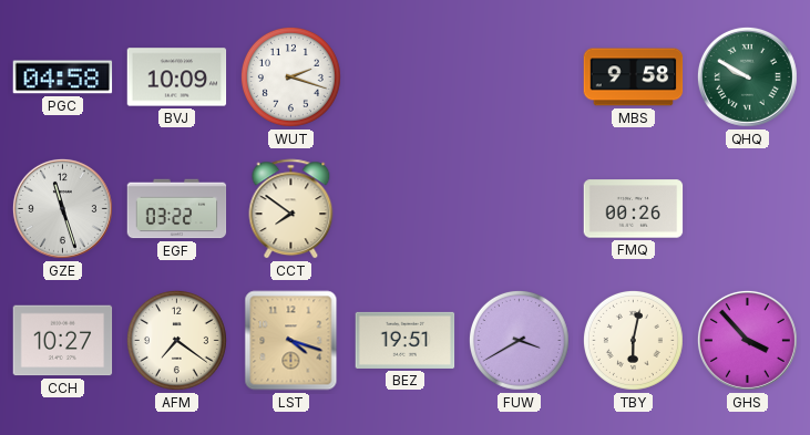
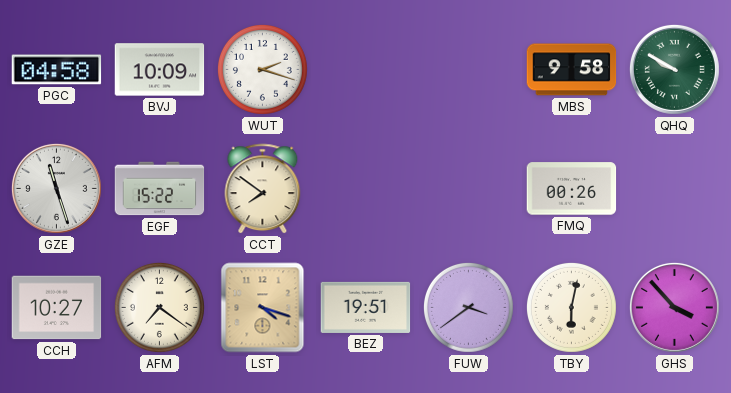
EGF: 03:22 -> 15:22 (160, 189)
FUW: 3:40 -> 3:39 (468, 307)
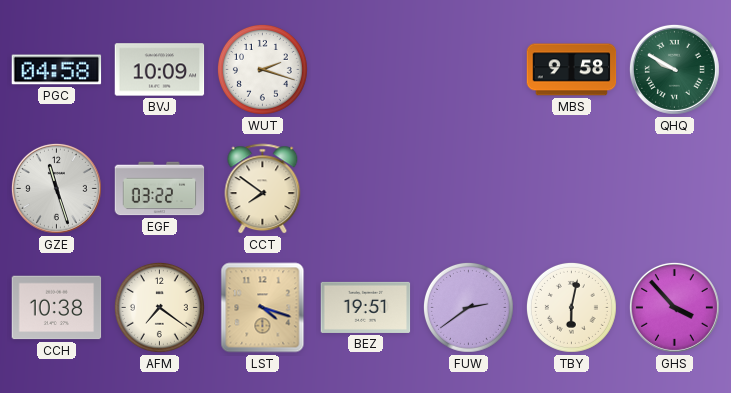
EGF: 15:22 -> 03:22 (160, 189)
FMQ: 00:26 -> none (572, 189)
CCH: 10:27 -> 10:38 (57, 308)
FUW: 3:39 -> 2:39 (468, 307)
